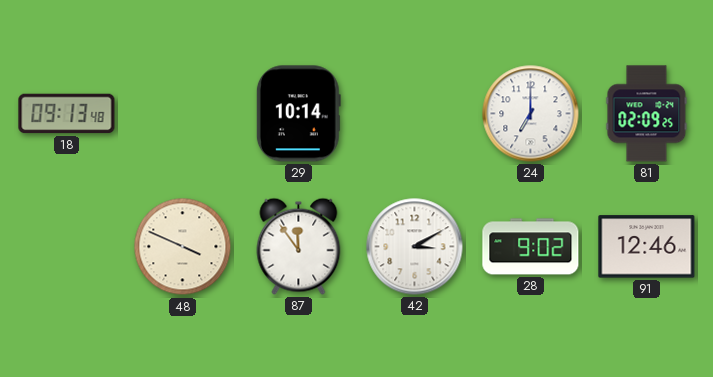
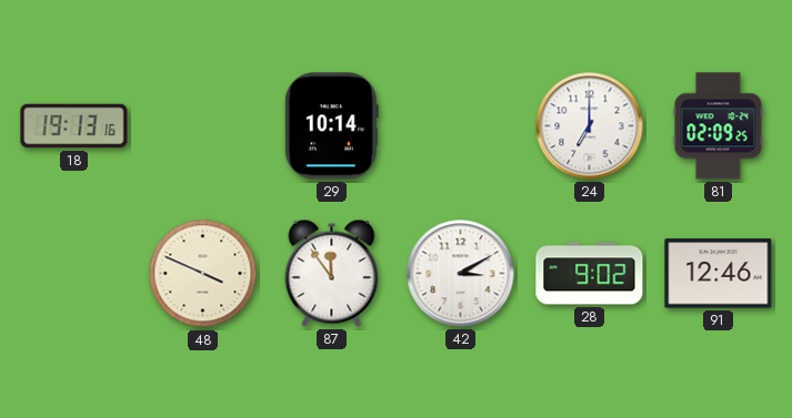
18: 09:13 -> 19:13 (74, 126)
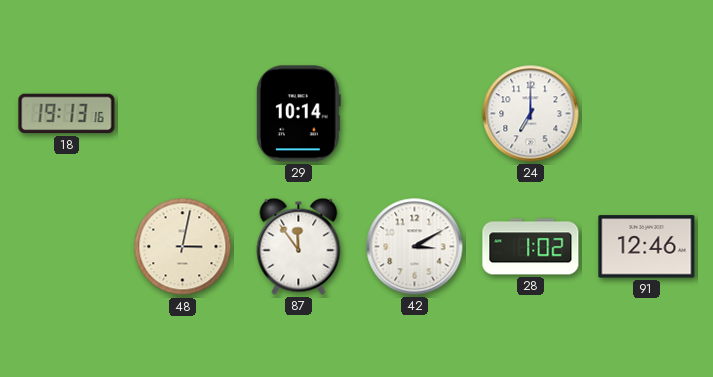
81: 02:09 -> none (719, 126)
48: 3:49 -> 3:02 (183, 247)
28: 9:02 -> 1:02 (531, 247)
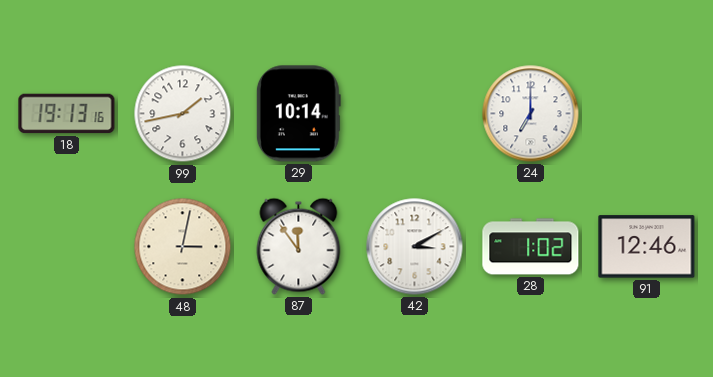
99: none -> 1:43 (183, 114)
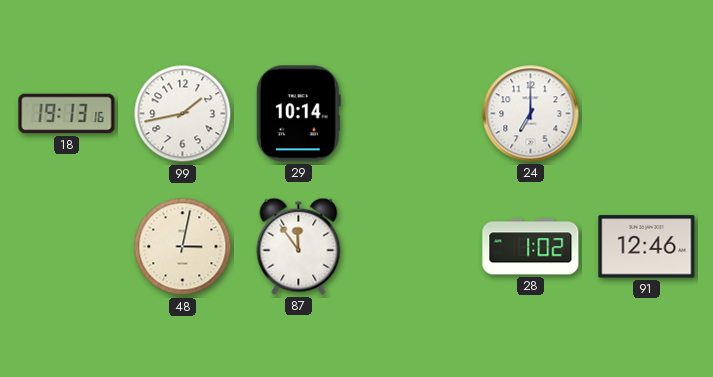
42: 3:10 -> none (415, 247)
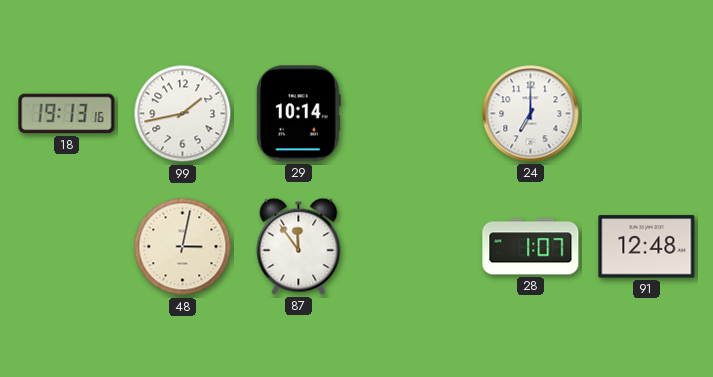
28: 1:02 -> 1:07 (531, 247)
91: 12:46 -> 12:48 (647, 247)
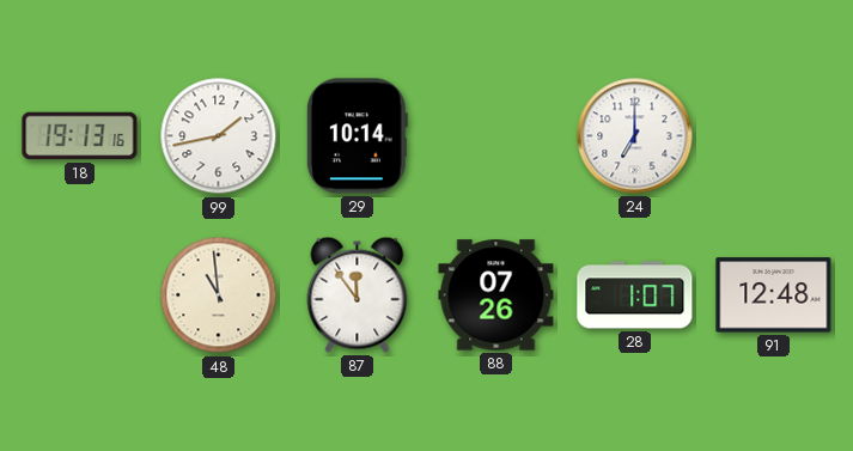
48: 3:02 -> 10:59 (219, 295)
88: none -> 07:26 (496, 295)
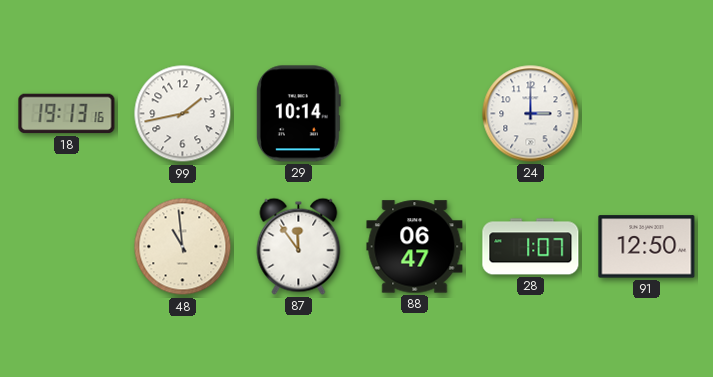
24: 7:00 -> 3:00 (531, 114)
88: 07:26 -> 06:47 (415, 247)
91: 12:48 -> 12:50 (647, 247)
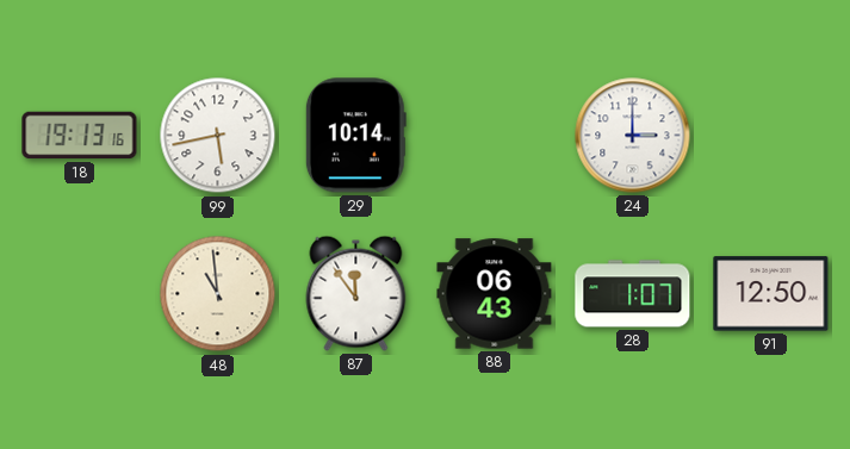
99: 1:43 -> 5:43 (218, 136)
88: 06:47 -> 06:43 (495, 294)
